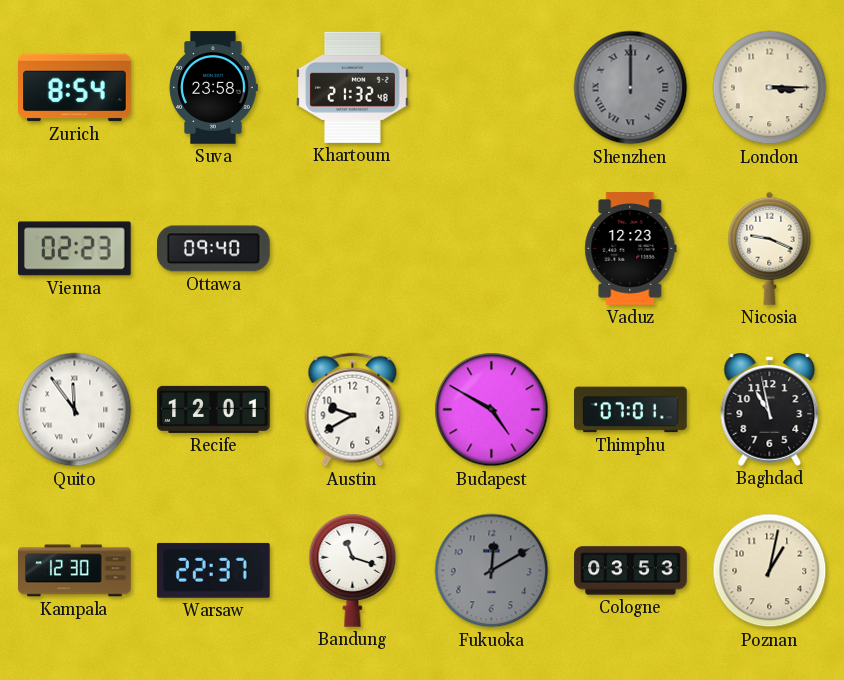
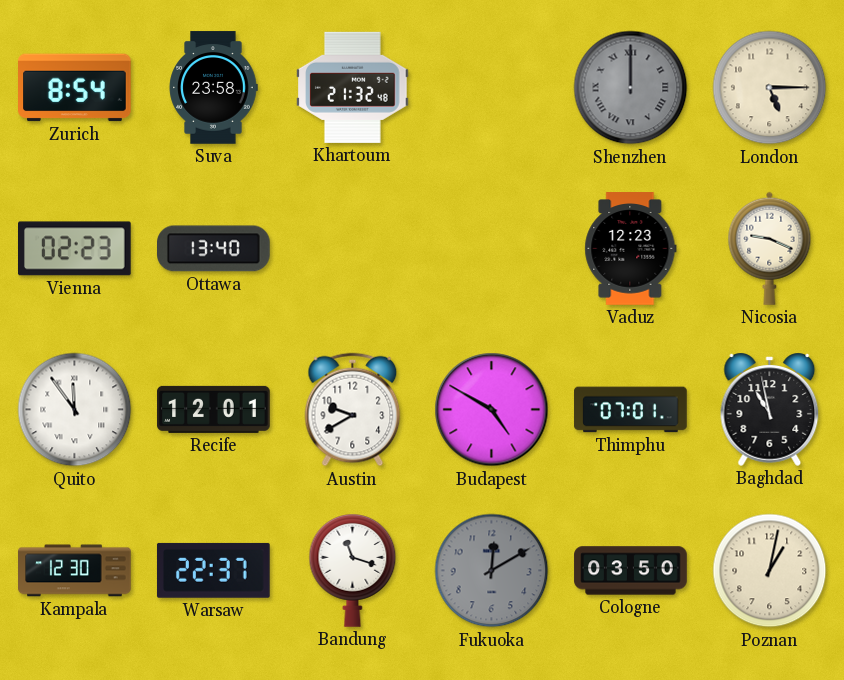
London: 3:15 -> 5:15 (770, 88)
Ottawa: 09:40 -> 13:40 (214, 249)
Cologne: 03:53 -> 03:50 (631, 571)
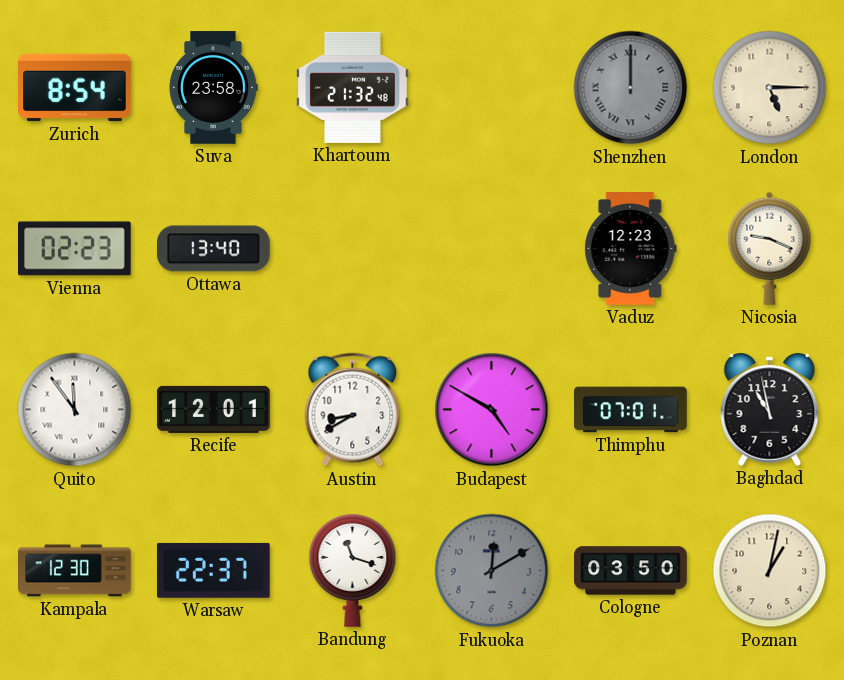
Austin: 9:40 -> 8:40 (353, 410)
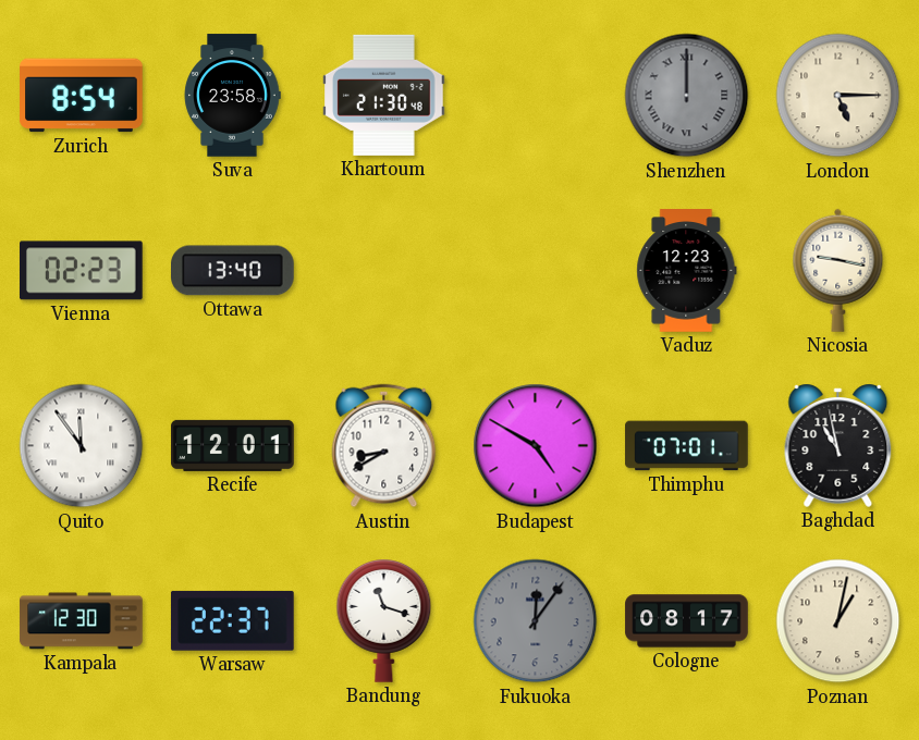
Khartoum: 21:32 -> 21:30 (384, 95)
Nicosia: 9:19 -> 9:17 (838, 270)
Fukuoka: 12:10 -> 12:06 (536, 621)
Cologne: 03:50 -> 08:17 (687, 621)
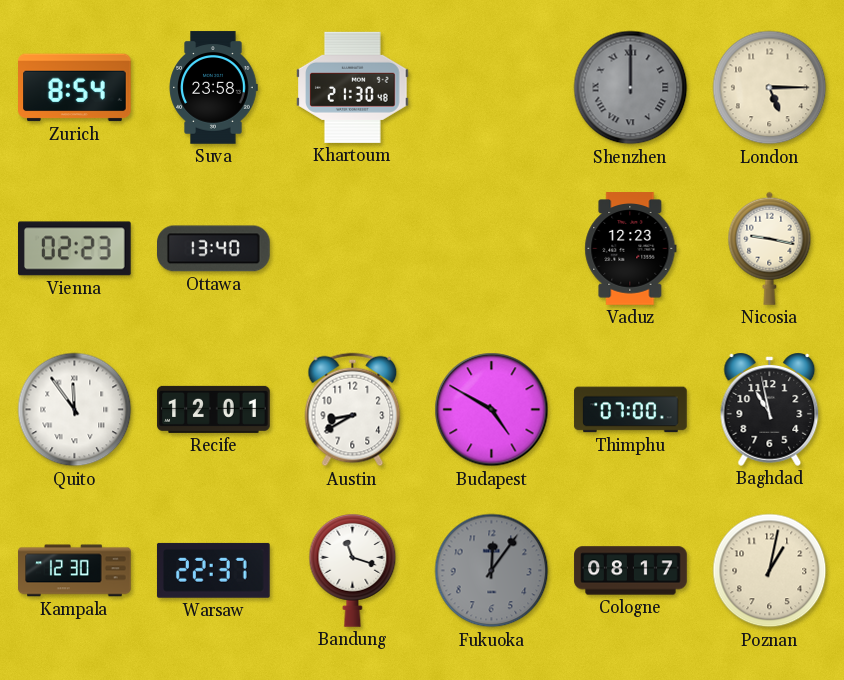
Thimphu: 07:01 -> 07:00 (631, 410)
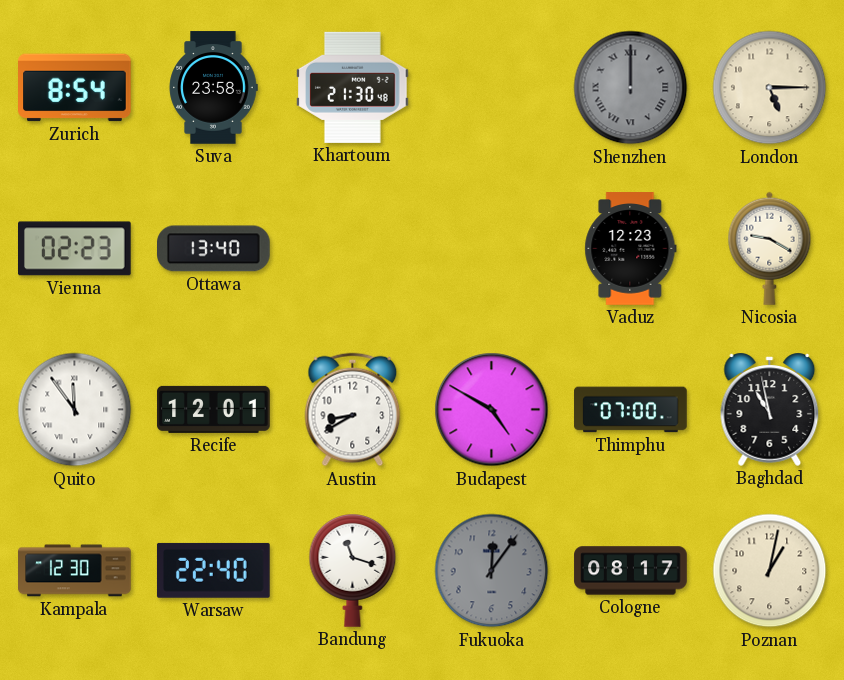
Nicosia: 9:17 -> 9:20 (770, 248)
Warsaw: 22:37 -> 22:40 (213, 570)
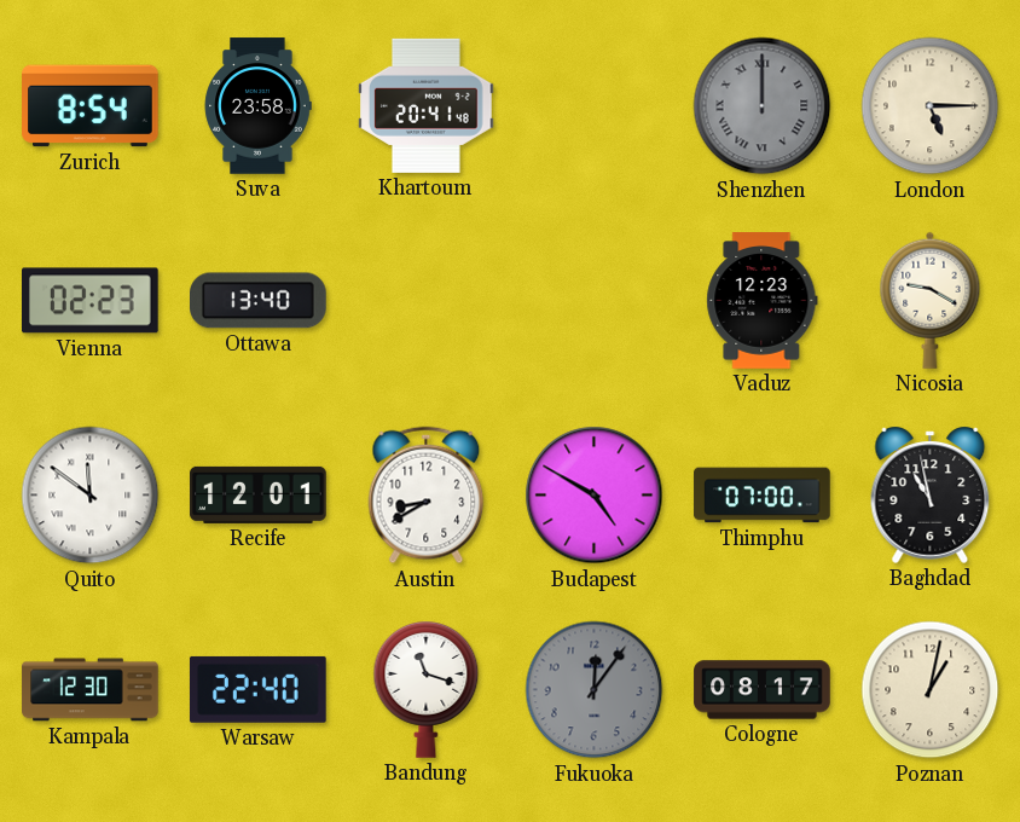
Khartoum: 21:30 -> 20:41 (427, 105)
Quito: 11:54 -> 11:51 (91, 496)
